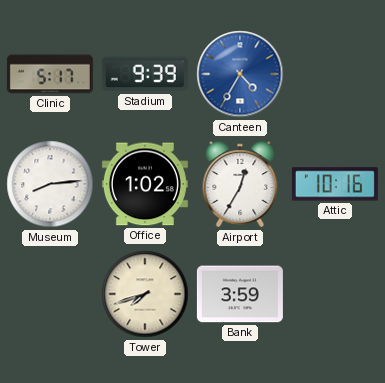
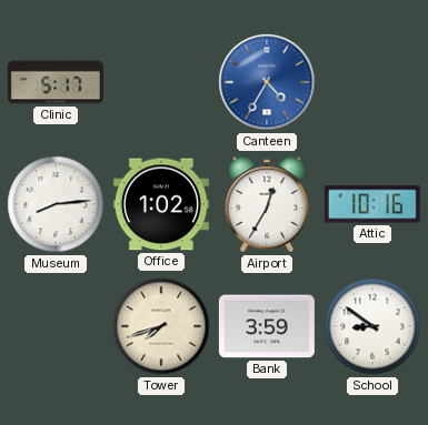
Stadium: 9:39 -> none (145, 74)
School: none -> 8:51 (372, 326)
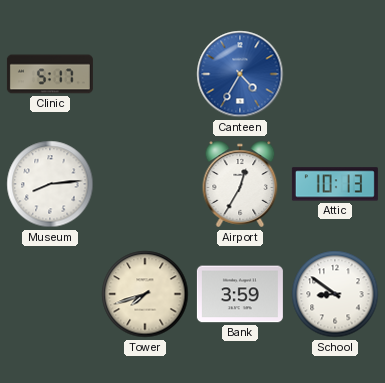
Office: 1:02 -> none (161, 204)
Attic: 10:16 -> 10:13 (335, 184)
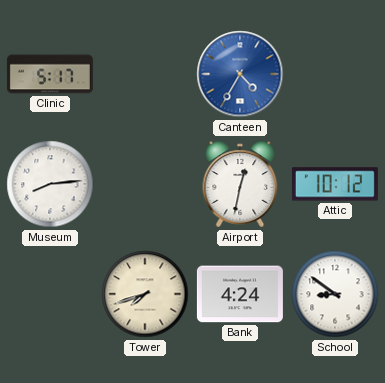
Airport: 12:35 -> 12:32 (240, 184)
Attic: 10:13 -> 10:12 (335, 184)
Bank: 3:59 -> 4:24 (240, 294)
